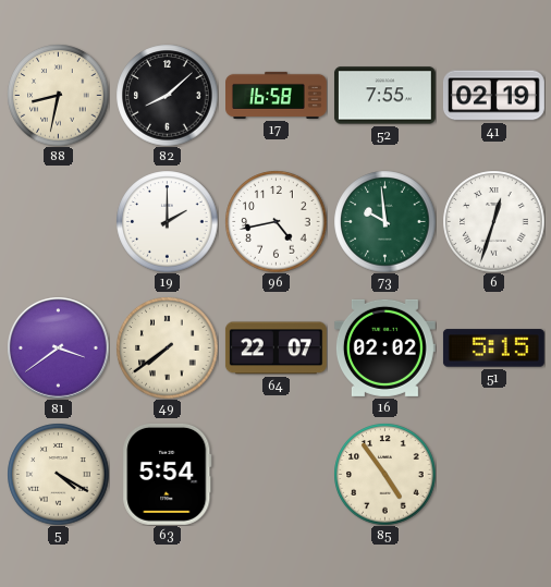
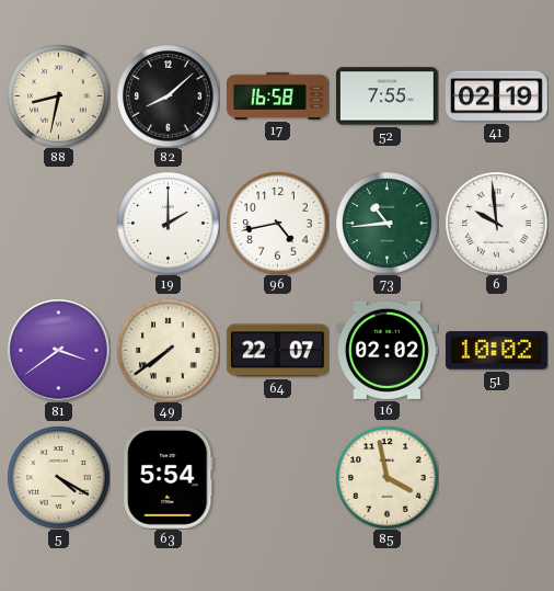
73: 9:59 -> 10:44 (386, 223)
6: 12:33 -> 9:59 (496, 223)
51: 5:15 -> 10:02 (496, 351)
85: 4:54 -> 3:58 (386, 477)
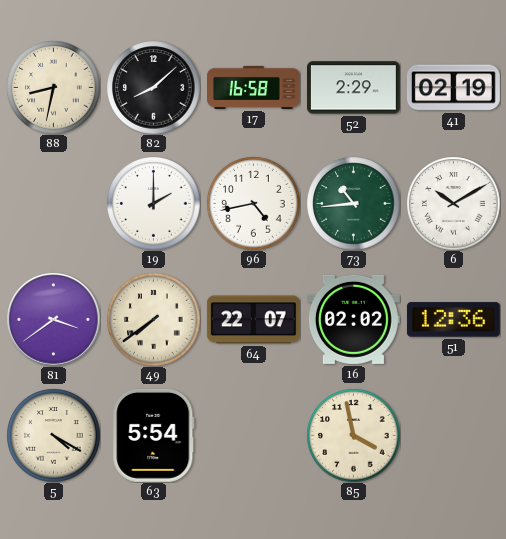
52: 7:55 -> 2:29 (353, 88)
6: 9:59 -> 10:10 (453, 203)
51: 10:02 -> 12:36 (453, 320)
